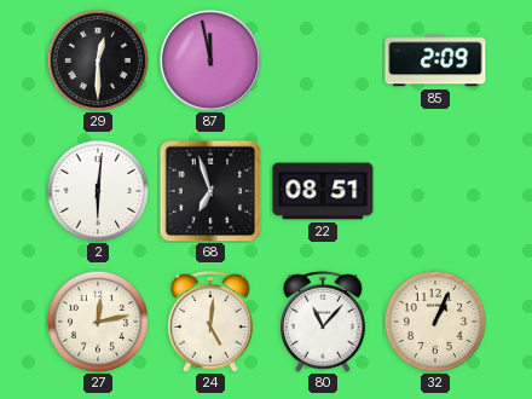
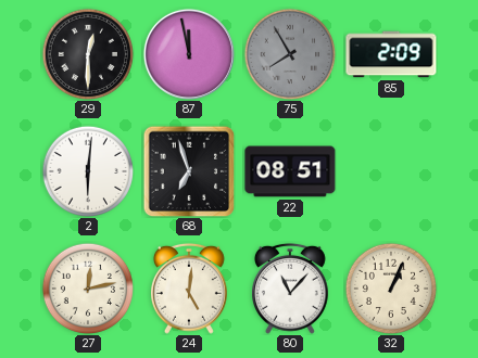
75: none -> 7:55 (289, 53)
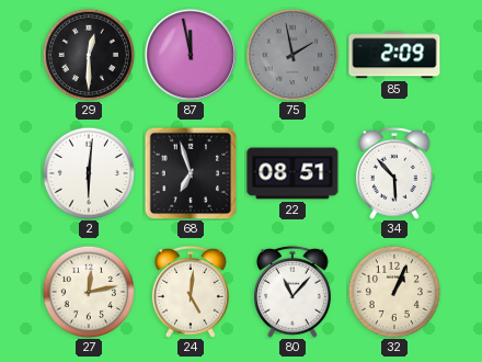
75: 7:55 -> 1:58 (291, 54)
34: none -> 5:53 (395, 173)
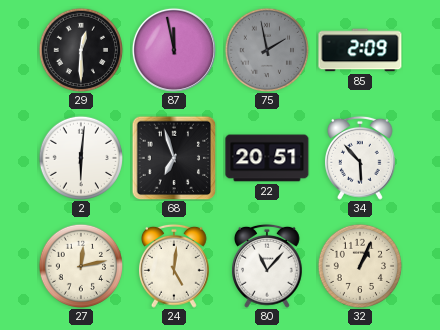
22: 08:51 -> 20:51 (267, 158)
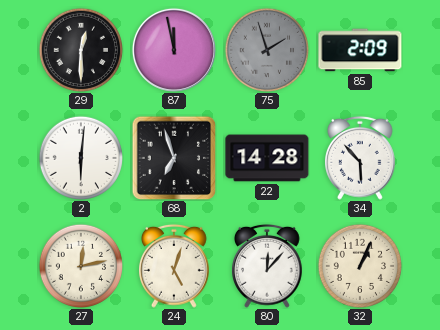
75: 1:58 -> 1:57 (266, 49)
22: 20:51 -> 14:28 (267, 158)
24: 5:01 -> 5:03 (175, 266)
80: 11:07 -> 12:07 (268, 266)
